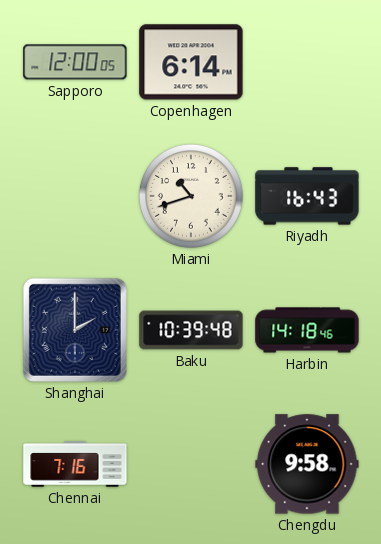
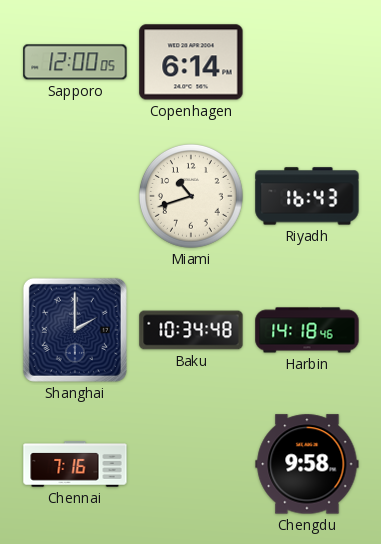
Baku: 10:39 -> 10:34 (191, 330)
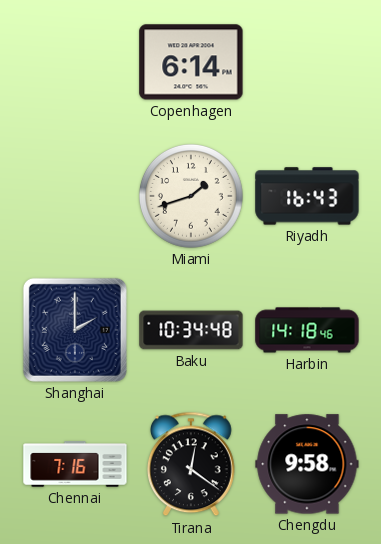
Sapporo: 12:00 -> none (75, 62)
Miami: 10:42 -> 1:42 (191, 196)
Tirana: none -> 12:21 (191, 464)
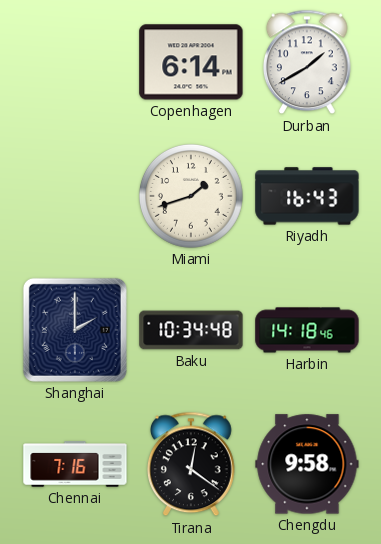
Durban: none -> 1:40 (307, 62)
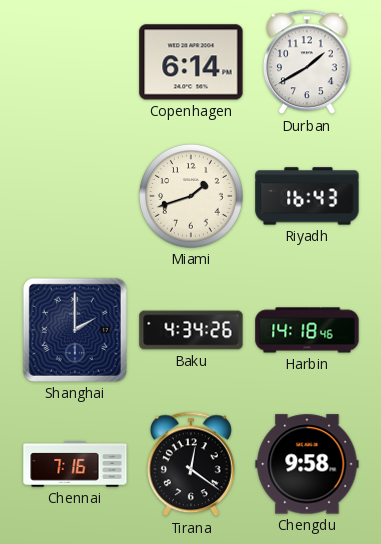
Baku: 10:34 -> 4:34 (191, 330)
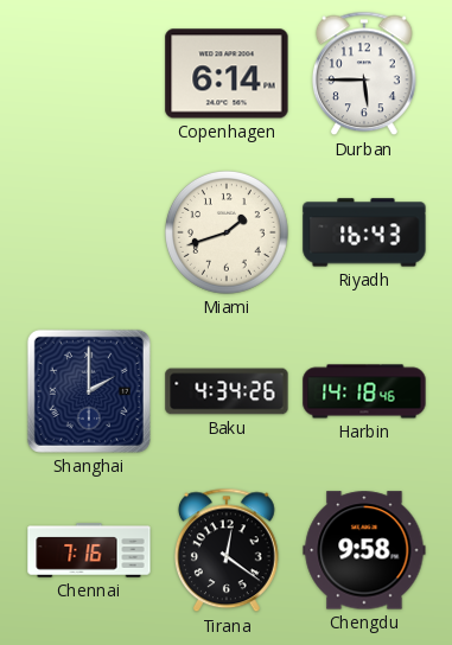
Durban: 1:40 -> 5:45 (364, 74)
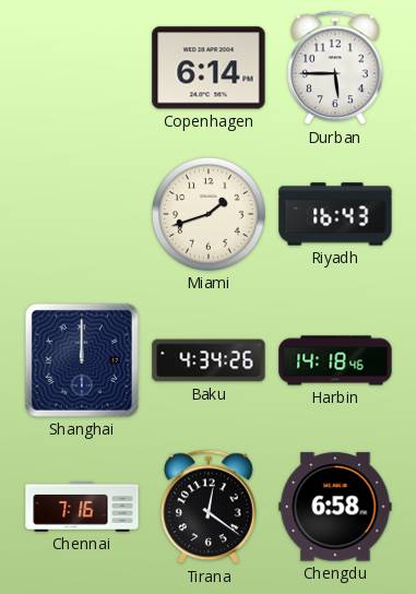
Shanghai: 2:00 -> 12:00 (82, 360)
Chengdu: 9:58 -> 6:58 (335, 507)
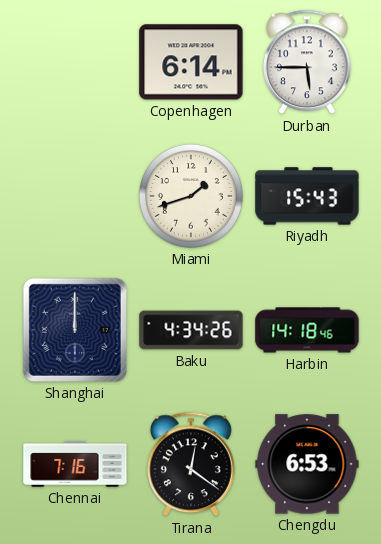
Riyadh: 16:43 -> 15:43 (307, 196)
Chengdu: 6:58 -> 6:53 (307, 464)
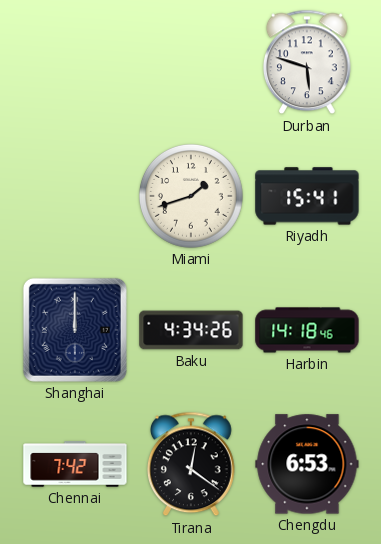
Copenhagen: 6:14 -> none (191, 62)
Durban: 5:45 -> 5:48 (307, 62)
Riyadh: 15:43 -> 15:41 (307, 196)
Chennai: 7:16 -> 7:42 (75, 464)
